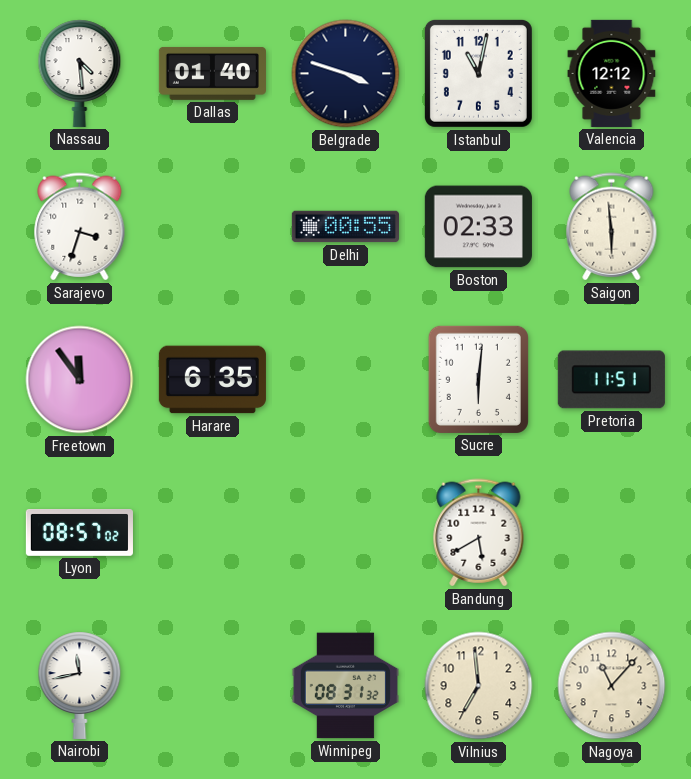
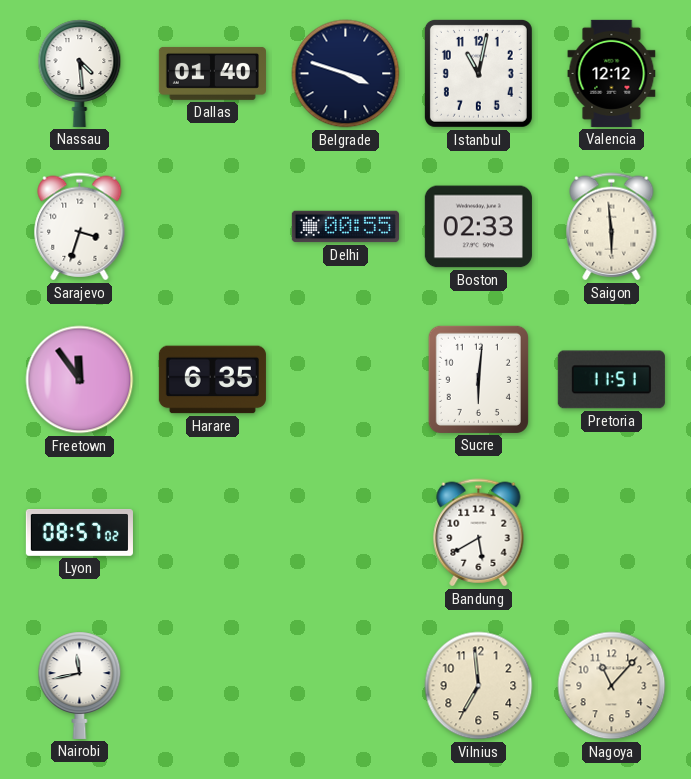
Winnipeg: 08:31 -> none (345, 686)
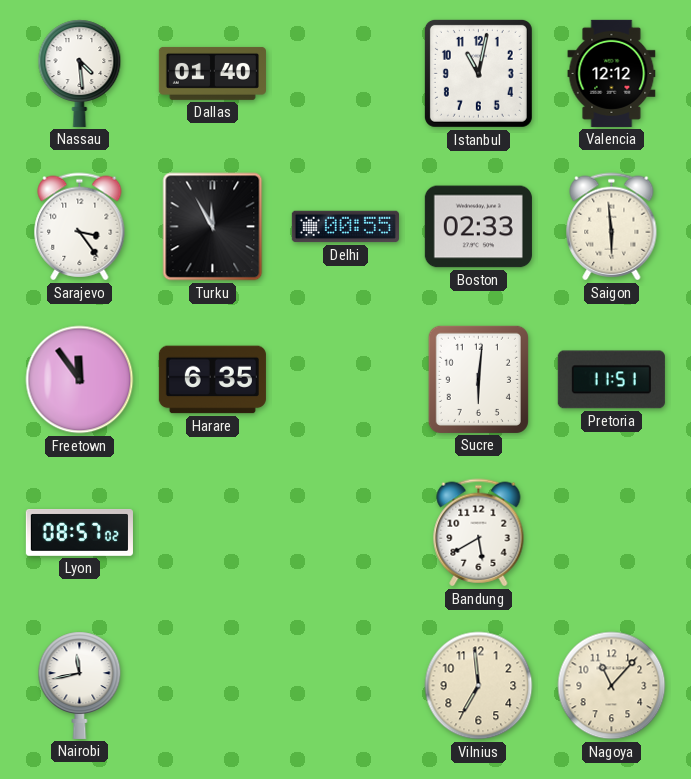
Belgrade: 3:48 -> none (346, 74)
Sarajevo: 3:33 -> 3:24 (80, 227)
Turku: none -> 11:55 (213, 227)
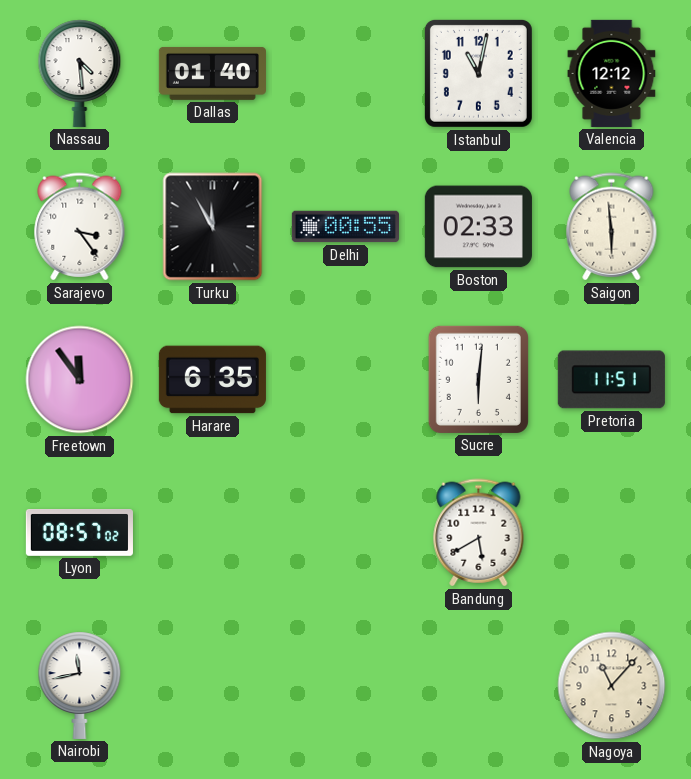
Vilnius: 6:59 -> none (479, 686)
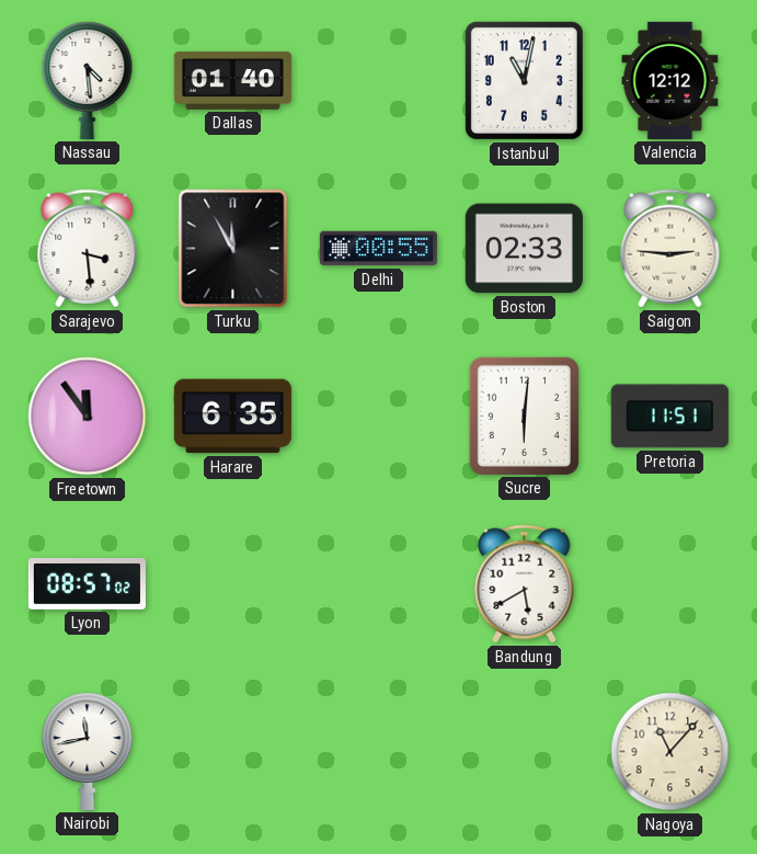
Sarajevo: 3:24 -> 3:29 (88, 249)
Saigon: 5:59 -> 2:46 (670, 249)
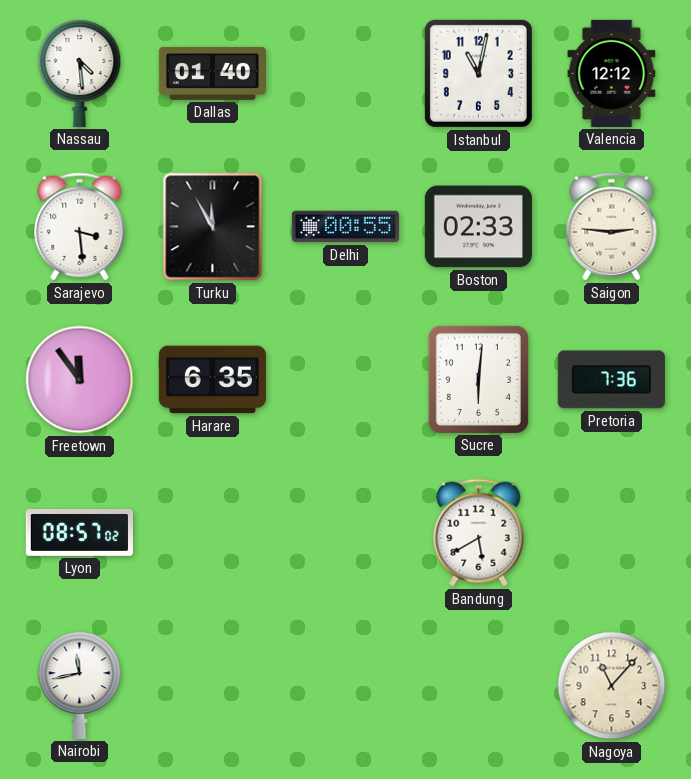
Pretoria: 11:51 -> 7:36 (611, 380)
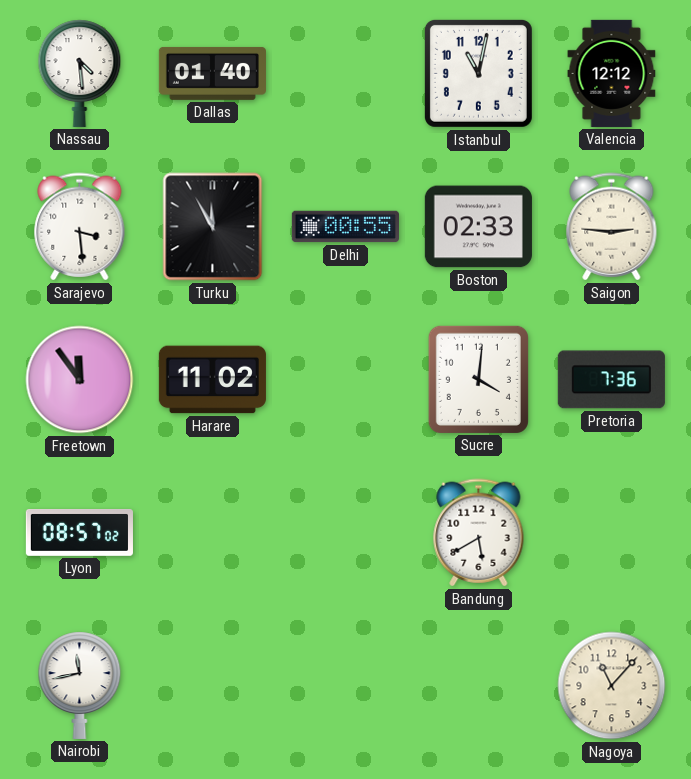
Harare: 6:35 -> 11:02 (212, 380)
Sucre: 6:01 -> 4:01 (478, 379)
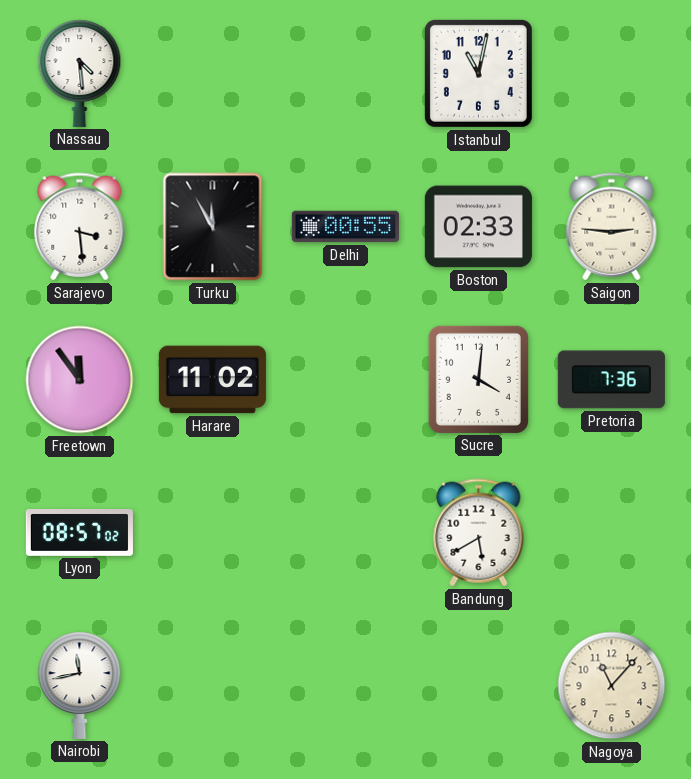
Dallas: 01:40 -> none (212, 73)
Valencia: 12:12 -> none (612, 73)
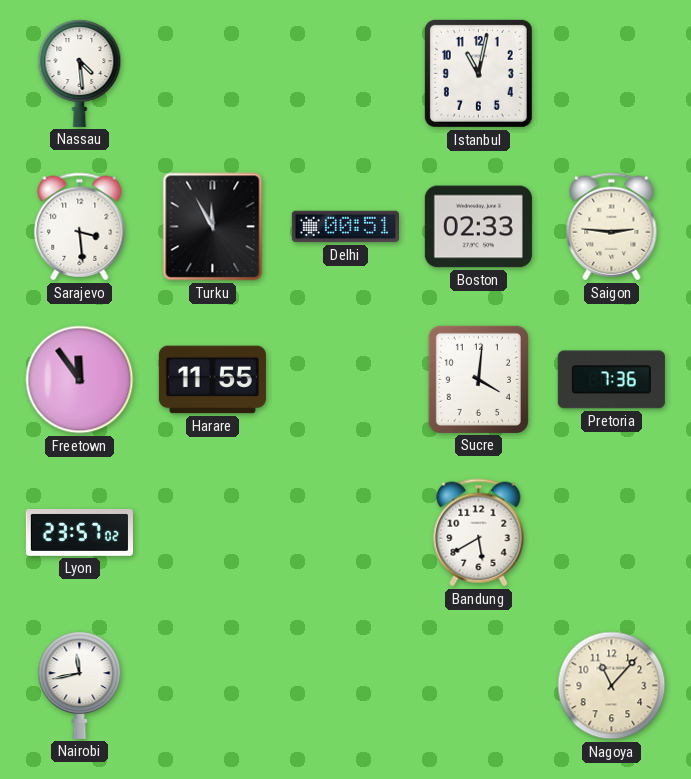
Delhi: 00:55 -> 00:51 (345, 227)
Harare: 11:02 -> 11:55 (212, 380)
Lyon: 08:57 -> 23:57 (79, 533)
